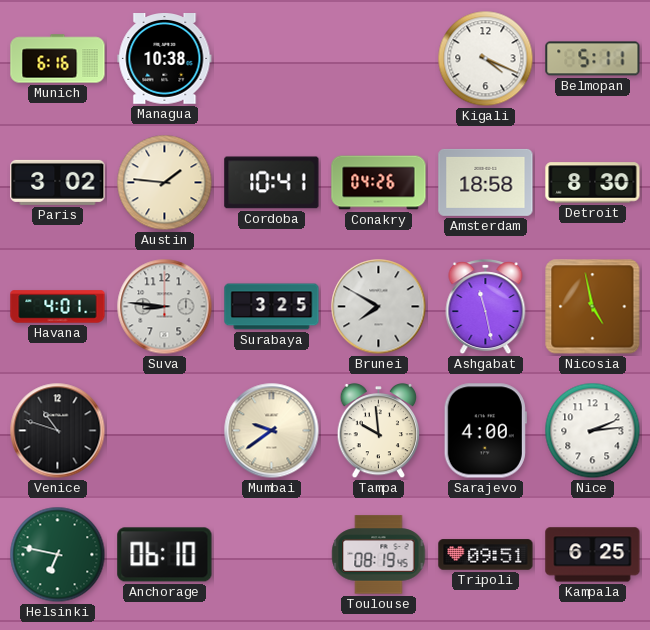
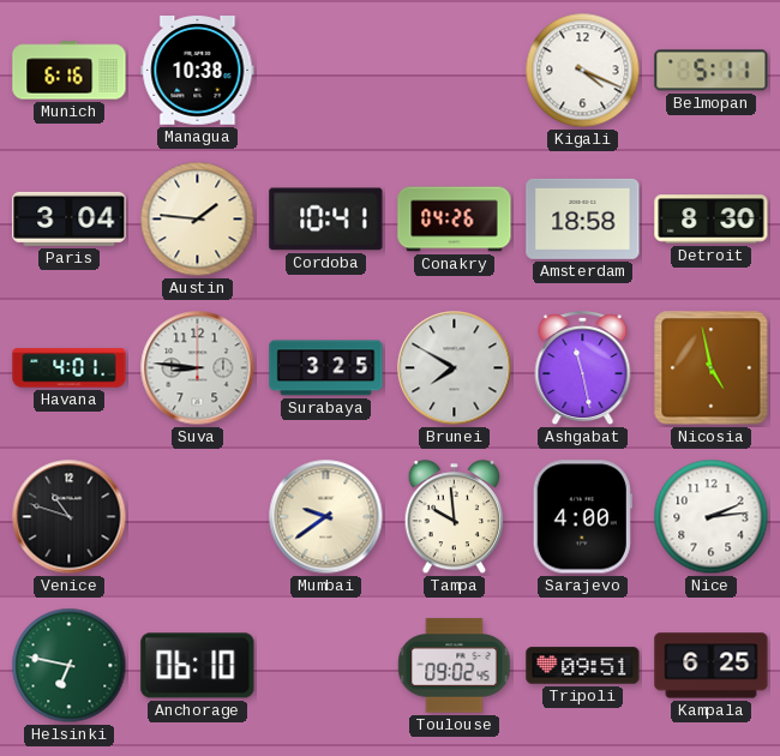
Paris: 3:02 -> 3:04 (70, 218)
Toulouse: 08:19 -> 09:02 (455, 666)
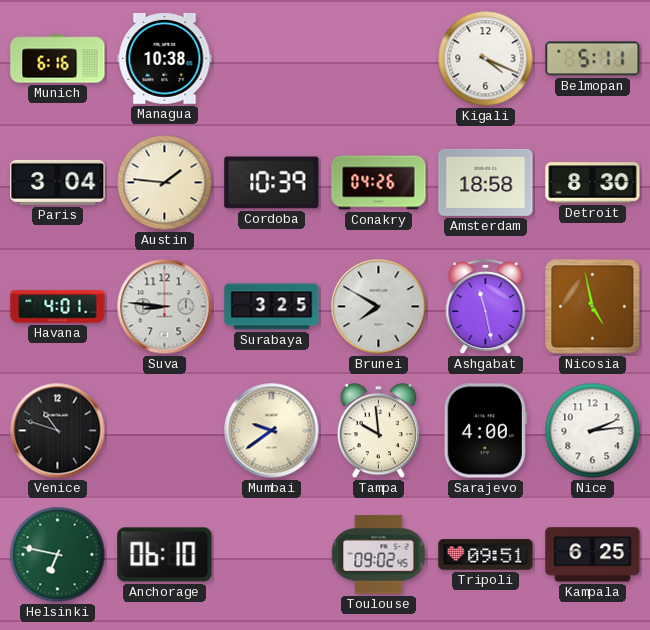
Cordoba: 10:41 -> 10:39 (272, 183)
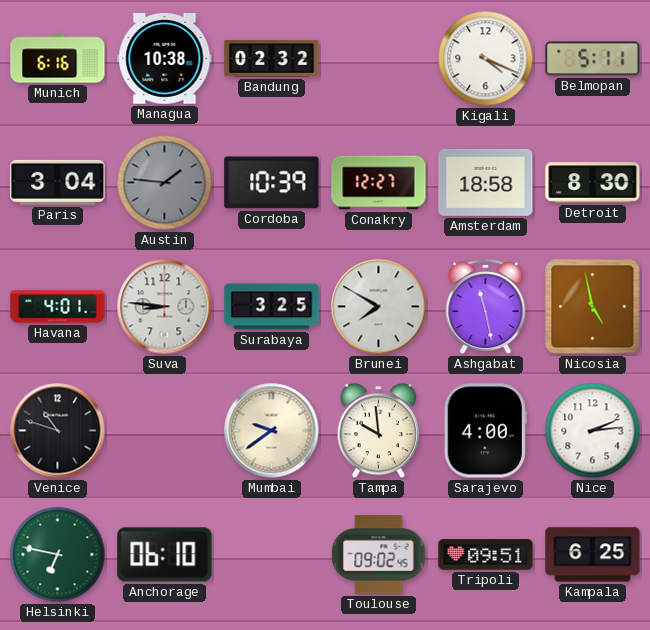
Bandung: none -> 02:32 (272, 58)
Austin dial: cream -> grey (165, 183)
Conakry: 04:26 -> 12:27 (379, 183)
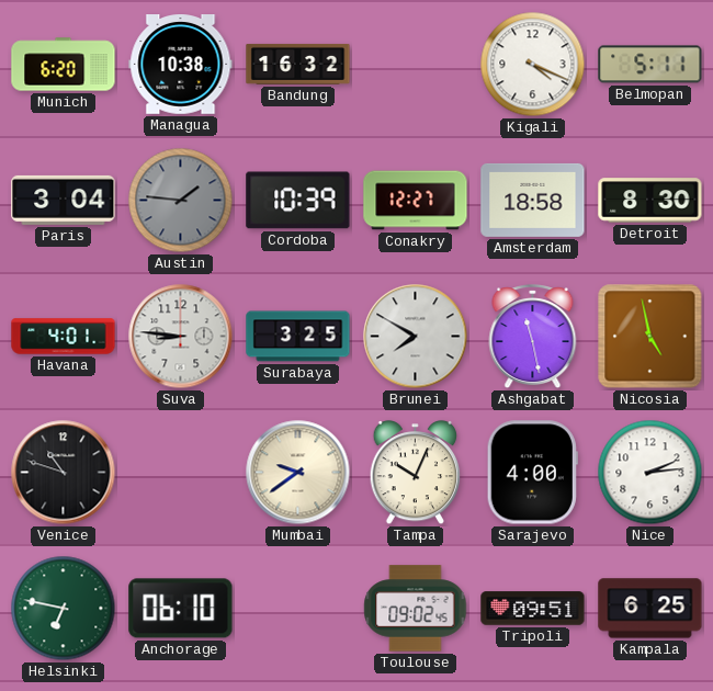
Munich: 6:16 -> 6:20 (64, 65)
Bandung: 02:32 -> 16:32 (298, 64)
Tampa: 9:59 -> 10:04 (416, 473)
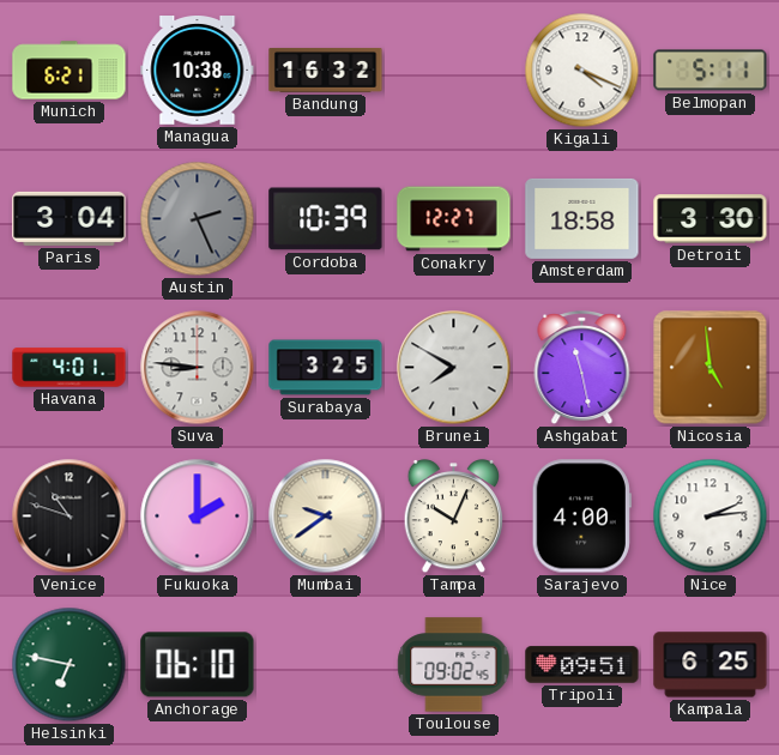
Munich: 6:20 -> 6:21 (70, 71)
Austin: 1:46 -> 2:26 (198, 219)
Detroit: 8:30 -> 3:30 (711, 219)
Nicosia: 4:58 -> 4:59 (711, 368)
Fukuoka: none -> 2:00 (198, 517)
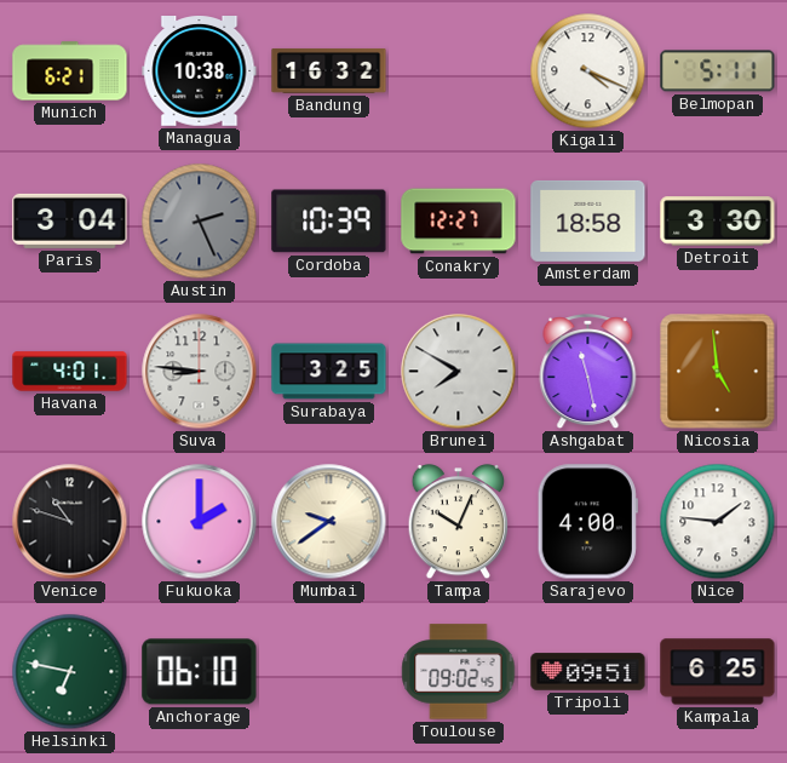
Nice: 2:14 -> 1:46 (718, 522)
